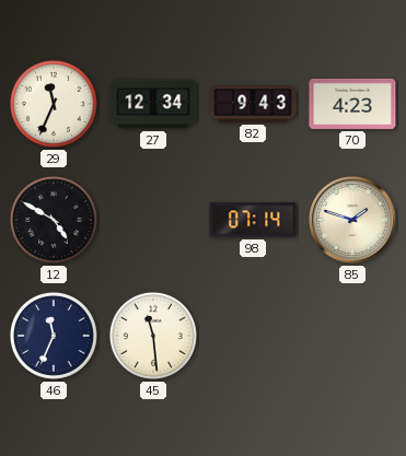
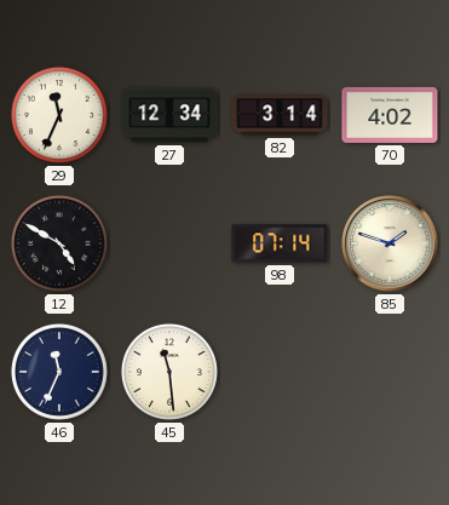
82: 9:43 -> 3:14 (280, 115)
70: 4:23 -> 4:02 (390, 115)
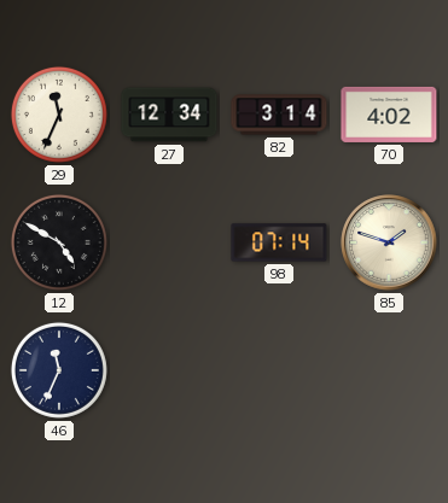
45: 11:29 -> none (169, 372)
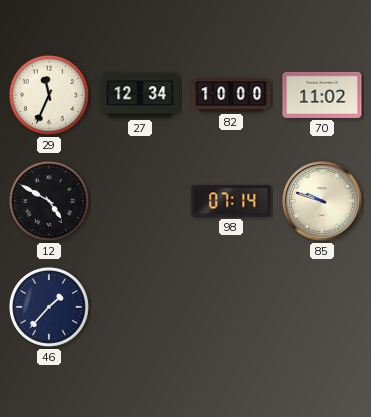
82: 3:14 -> 10:00 (231, 95)
70: 4:02 -> 11:02 (322, 95)
85: 1:48 -> 9:48 (322, 201)
46: 11:34 -> 1:37 (49, 307)
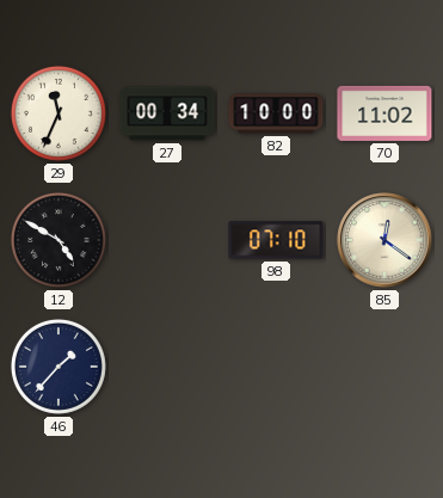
27: 12:34 -> 00:34 (167, 113)
98: 07:14 -> 07:10 (276, 240)
85: 9:48 -> 12:21 (384, 240)
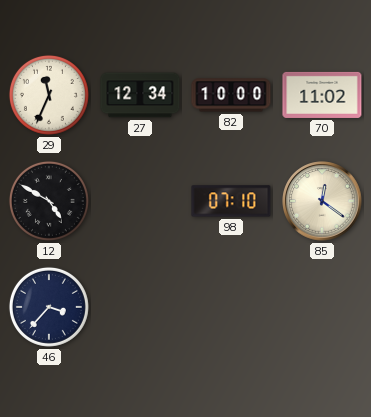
27: 00:34 -> 12:34 (140, 95)
46: 1:37 -> 3:37 (49, 307)
